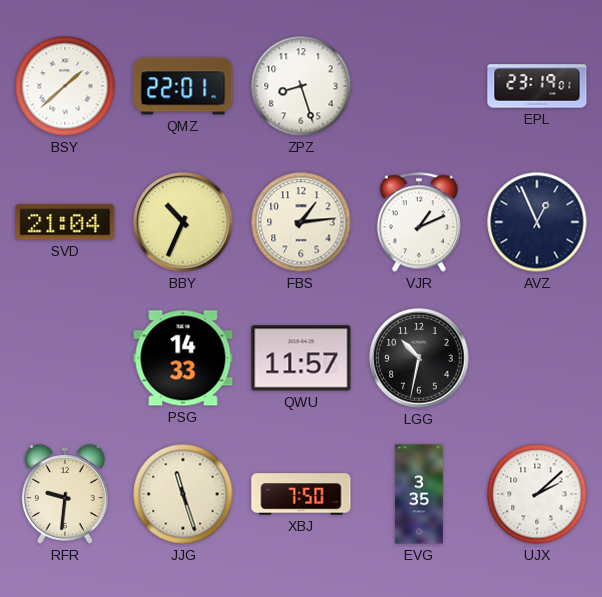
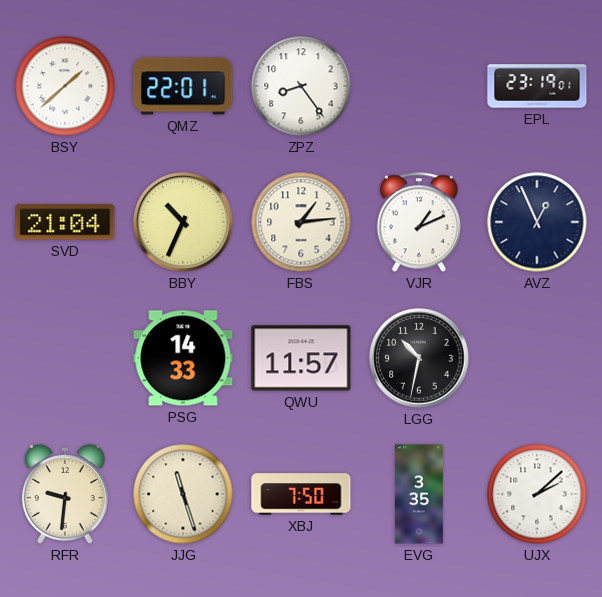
ZPZ: 8:27 -> 8:24 (301, 86)
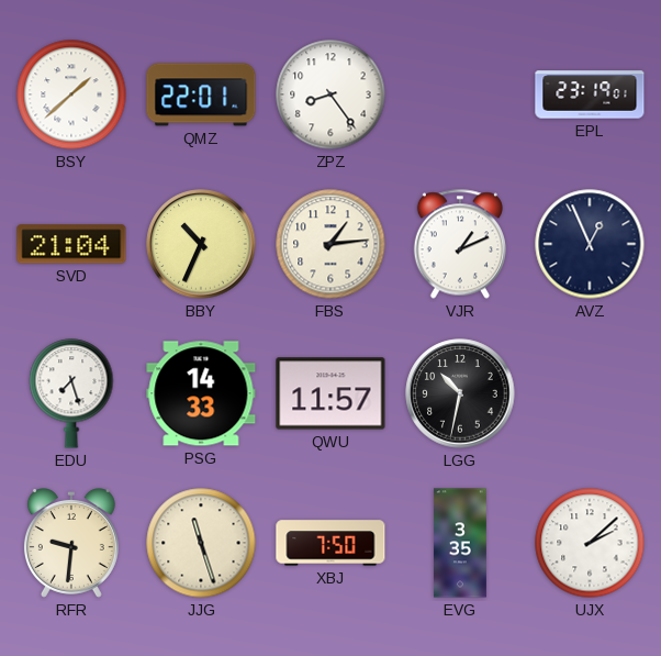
EDU: none -> 7:27 (71, 393)
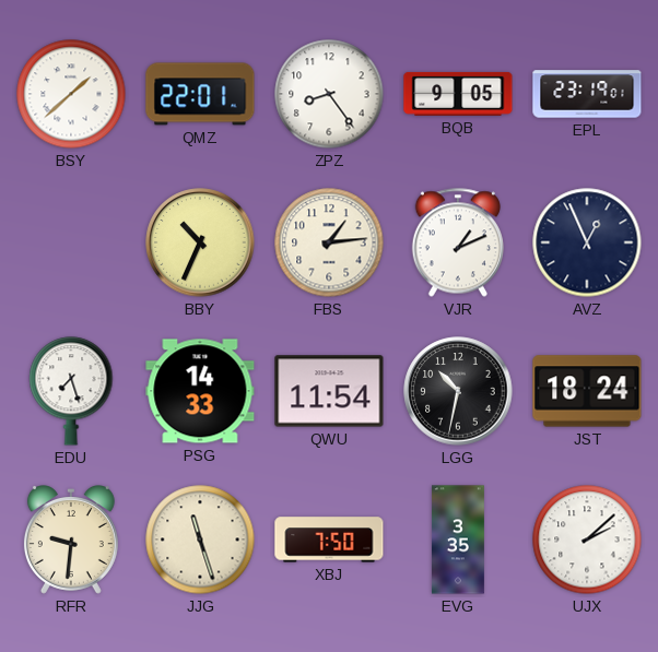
BQB: none -> 9:05 (458, 94)
SVD: 21:04 -> none (71, 244)
QWU: 11:57 -> 11:54 (329, 391)
JST: none -> 18:24 (587, 391)
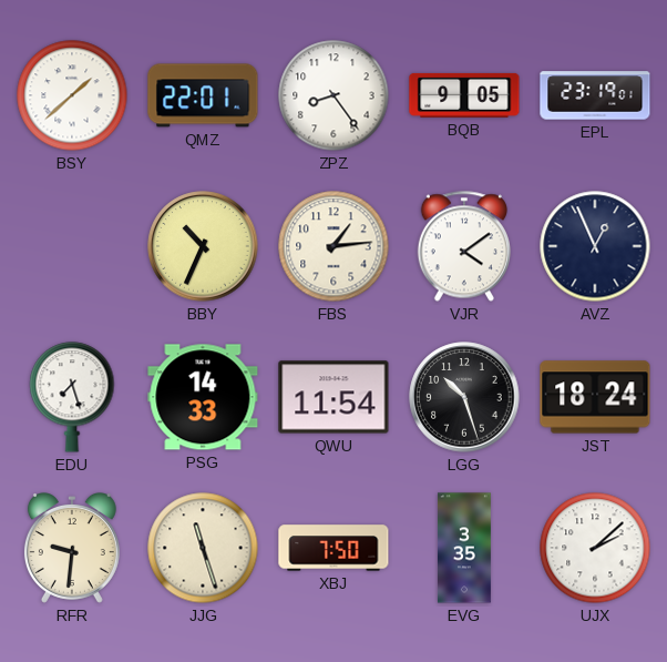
VJR: 1:11 -> 4:09 (464, 246)
LGG: 10:32 -> 10:27 (464, 397)
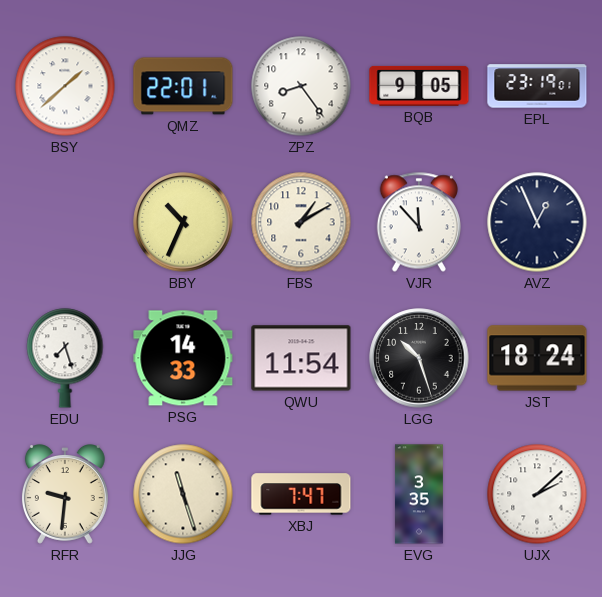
FBS: 1:14 -> 1:10 (301, 222)
VJR: 4:09 -> 11:53 (419, 222)
XBJ: 7:50 -> 7:47 (301, 494)
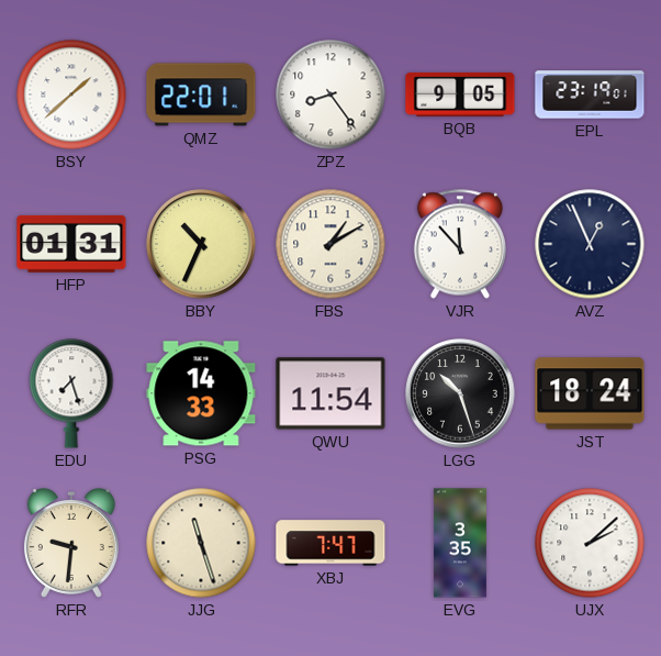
HFP: none -> 01:31 (71, 244)
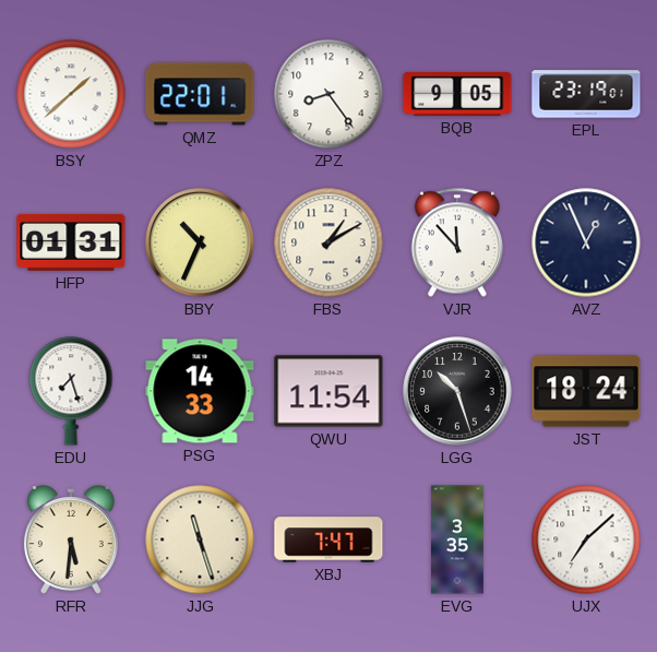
RFR: 9:31 -> 5:31 (71, 541)
UJX: 2:08 -> 7:08 (586, 540)
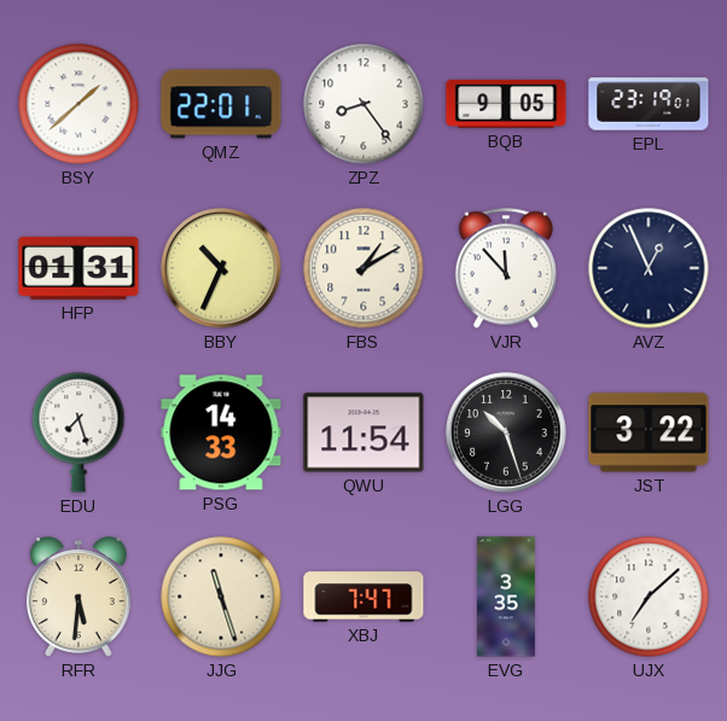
JST: 18:24 -> 3:22 (649, 432)
